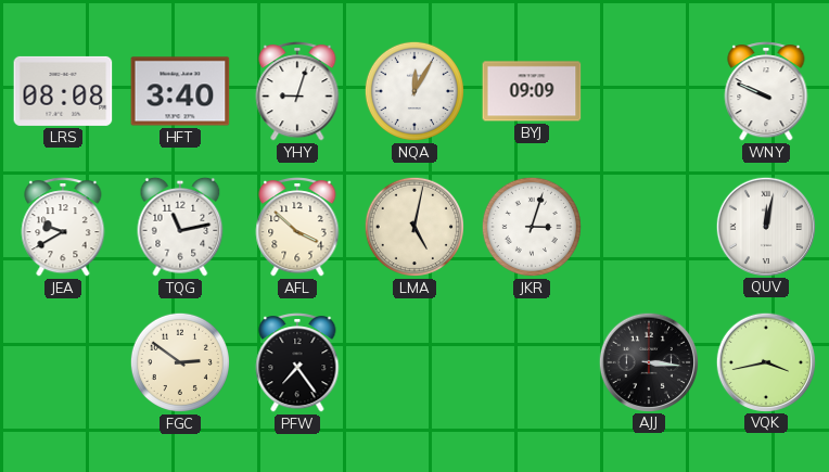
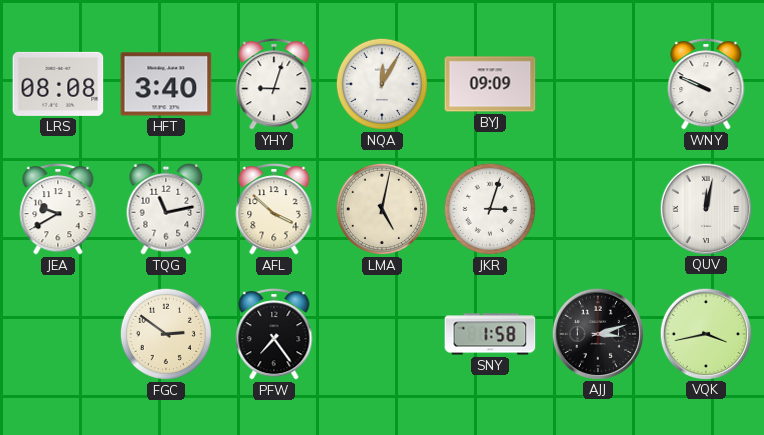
SNY: none -> 1:58 (490, 334)
AJJ: 3:16 -> 3:12 (597, 333)
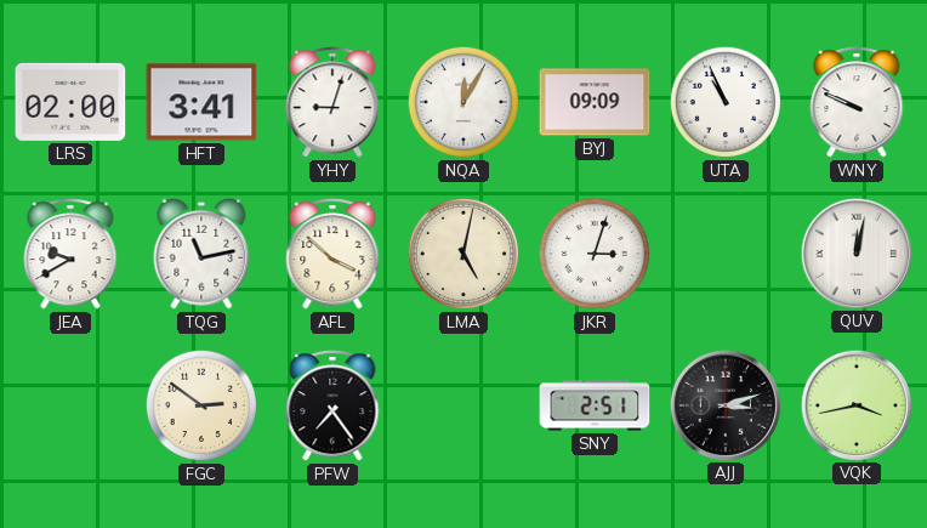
LRS: 08:08 -> 02:00 (70, 102)
HFT: 3:40 -> 3:41 (201, 102)
UTA: none -> 10:56 (726, 102)
SNY: 1:58 -> 2:51 (595, 405)
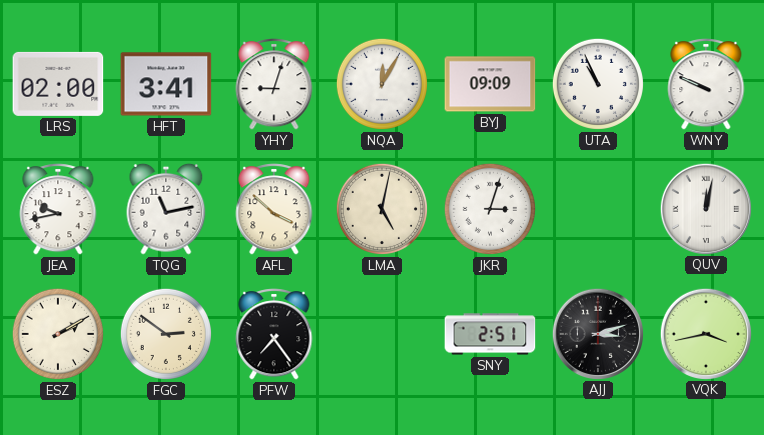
JEA: 9:40 -> 9:43 (58, 209)
ESZ: none -> 2:10 (58, 334)
